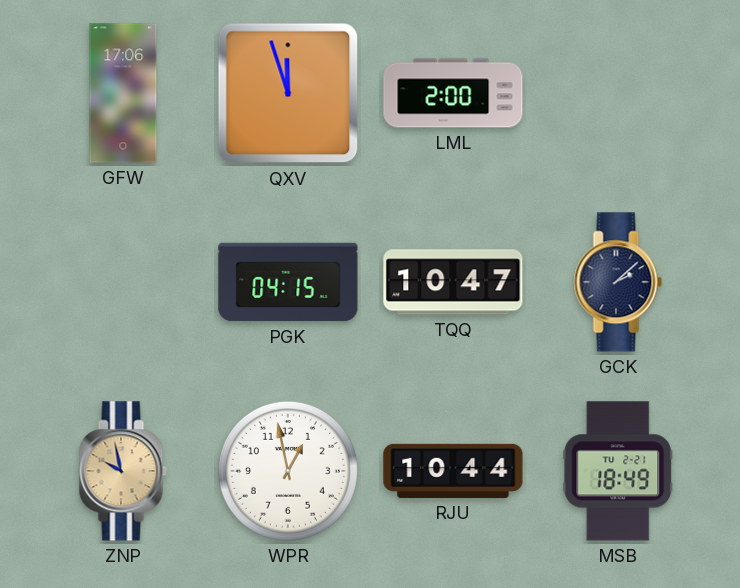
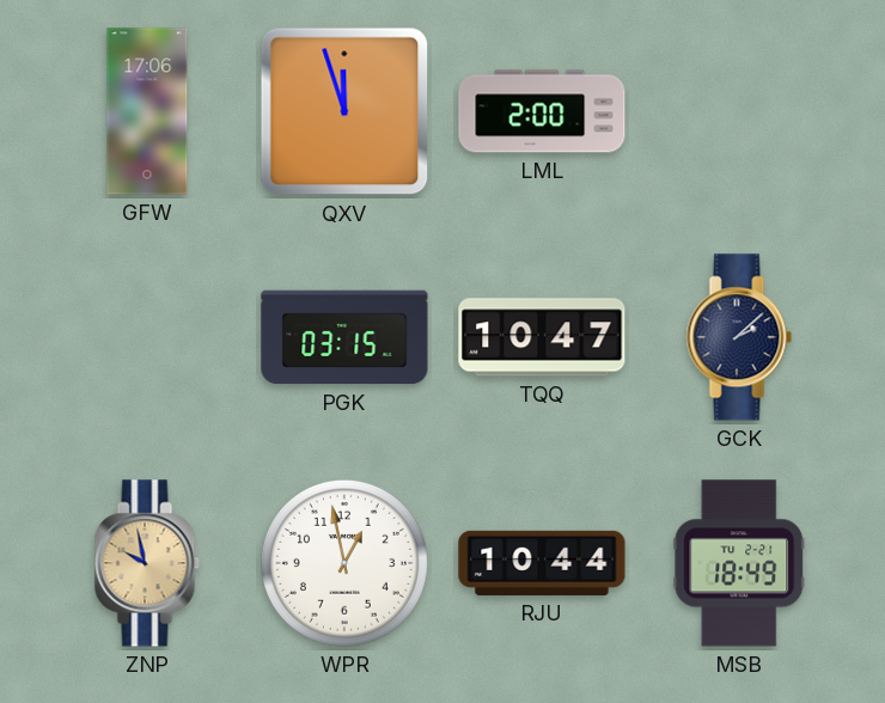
PGK: 04:15 -> 03:15 (344, 337)
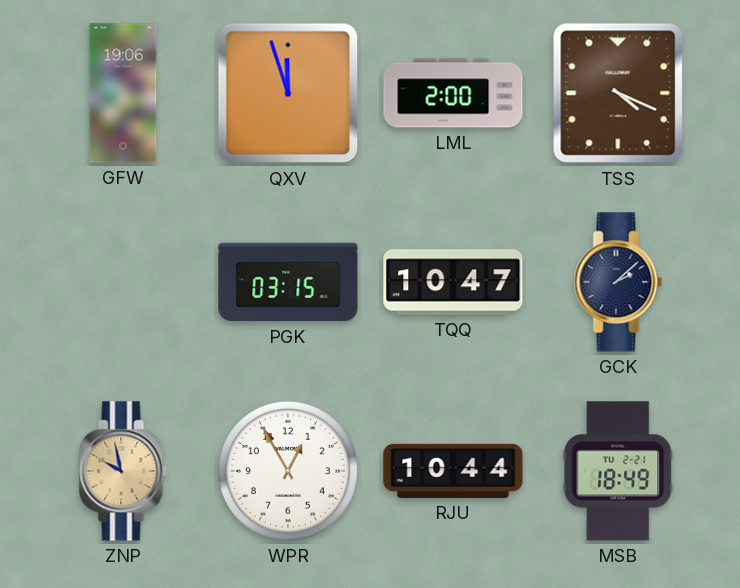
GFW: 17:06 -> 19:06 (123, 93)
TSS: none -> 4:19 (618, 93)
WPR: 12:58 -> 12:55 (288, 471)
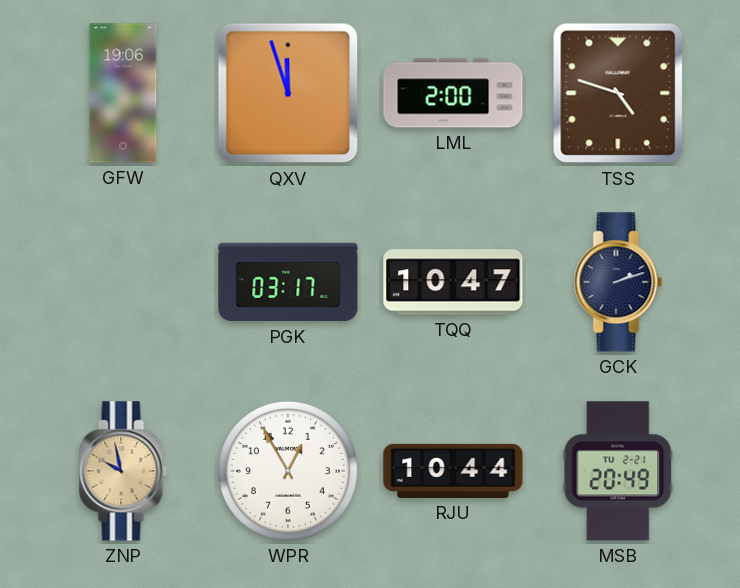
TSS: 4:19 -> 4:48 (618, 93)
PGK: 03:15 -> 03:17 (288, 282)
GCK: 2:08 -> 2:12 (618, 282)
MSB: 18:49 -> 20:49 (618, 471)
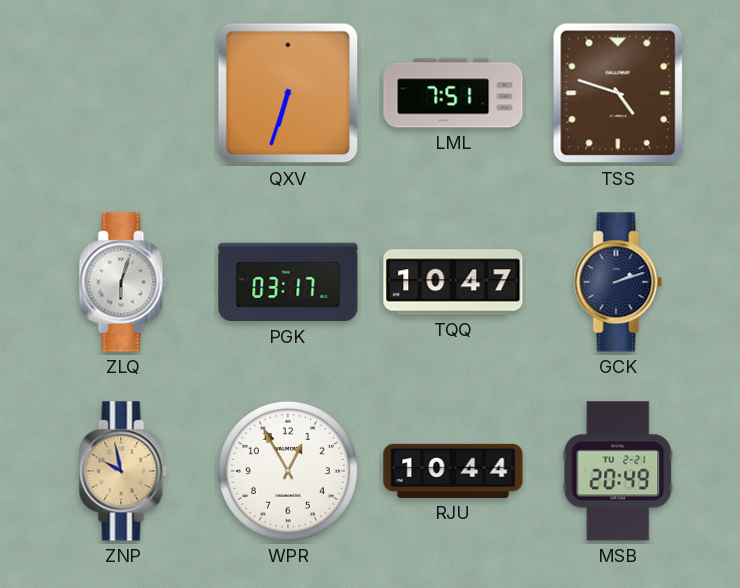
GFW: 19:06 -> none (123, 93)
QXV: 11:57 -> 6:33 (288, 93)
LML: 2:00 -> 7:51 (453, 93)
ZLQ: none -> 6:03 (123, 282)
